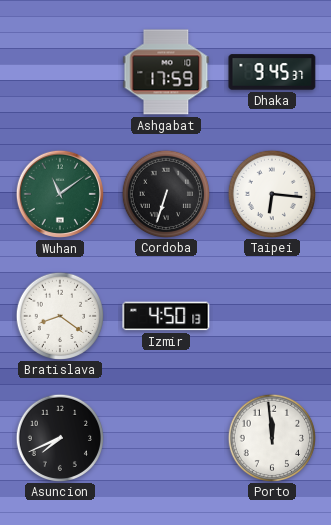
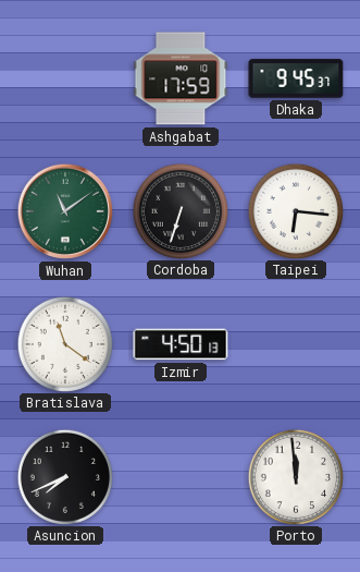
Bratislava: 8:21 -> 11:21 (64, 343)
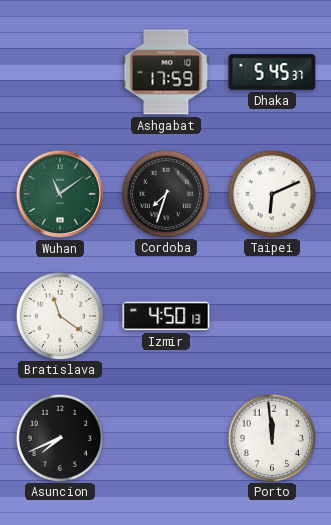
Dhaka: 9:45 -> 5:45 (272, 72)
Cordoba: 6:33 -> 7:33 (165, 193)
Taipei: 6:16 -> 6:11 (271, 193)
